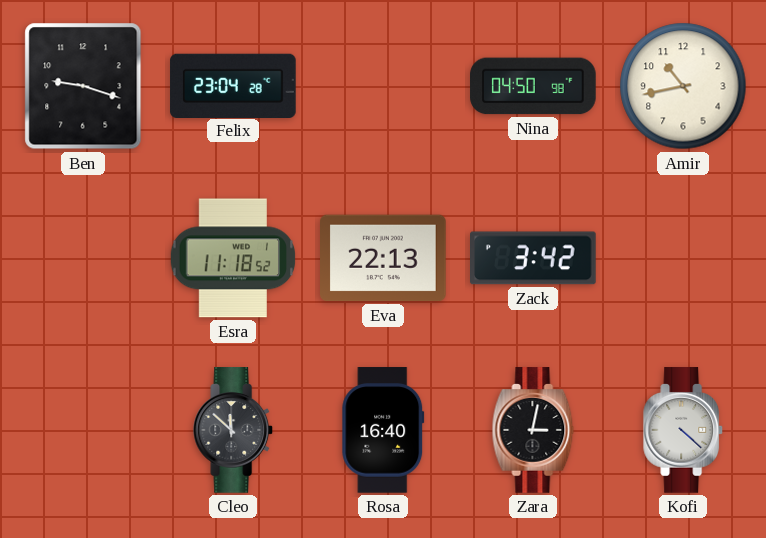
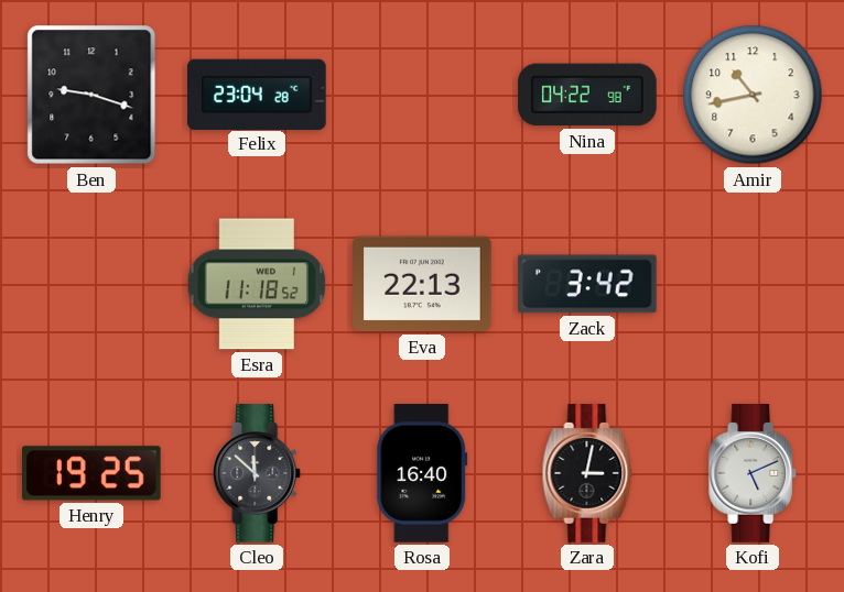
Nina: 04:50 -> 04:22 (587, 95)
Henry: none -> 19:25 (93, 473)
Kofi: 4:22 -> 5:11 (754, 473)
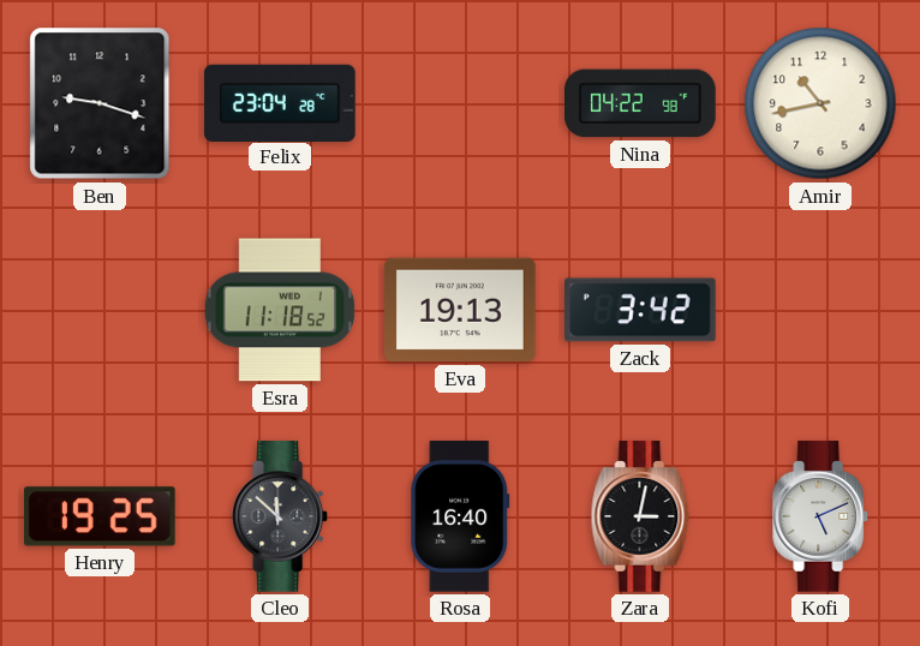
Eva: 22:13 -> 19:13 (461, 310)
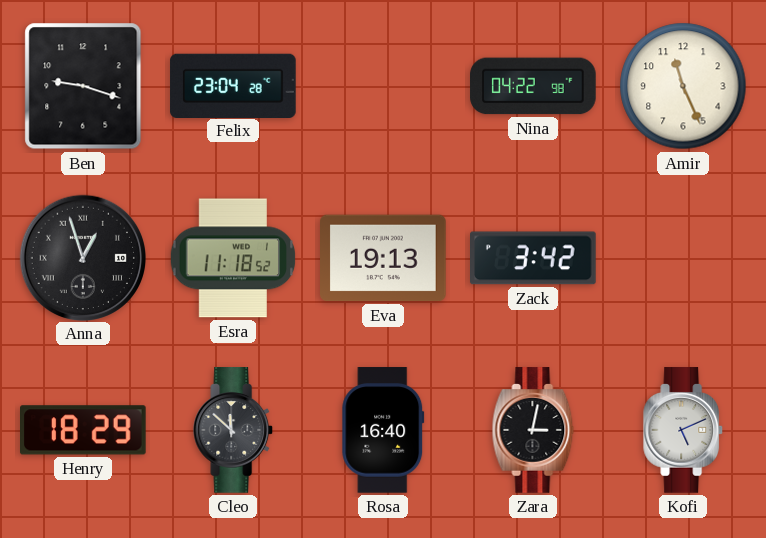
Amir: 10:43 -> 11:26 (683, 86)
Anna: none -> 12:57 (82, 257)
Henry: 19:25 -> 18:29 (84, 430)
